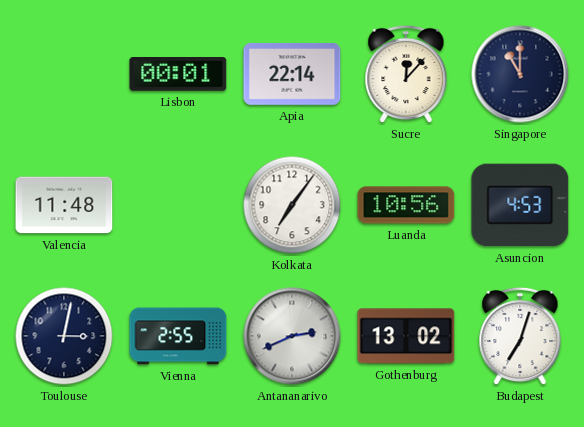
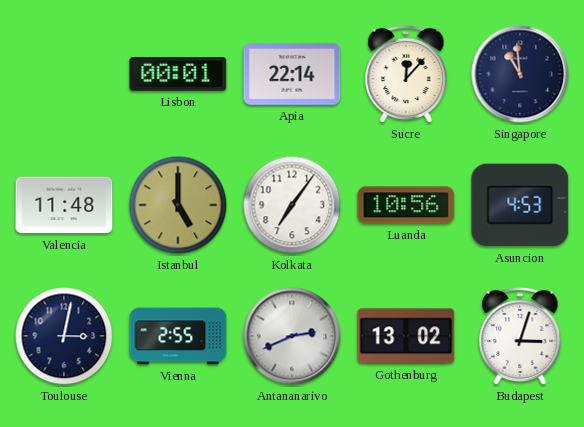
Singapore: 11:00 -> 10:59 (520, 74)
Istanbul: none -> 5:00 (178, 205)
Budapest: 7:03 -> 3:03 (520, 336)
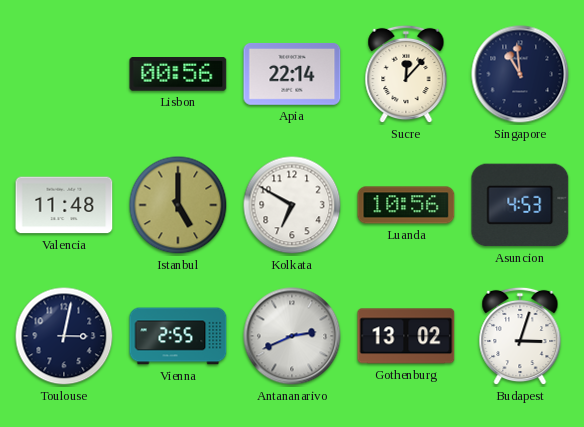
Lisbon: 00:01 -> 00:56 (178, 75)
Kolkata: 7:06 -> 6:50 (292, 205)
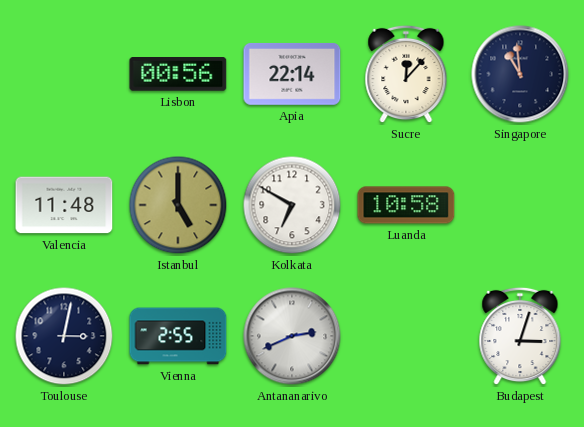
Luanda: 10:56 -> 10:58 (406, 205)
Asuncion: 4:53 -> none (520, 205)
Gothenburg: 13:02 -> none (406, 336)
